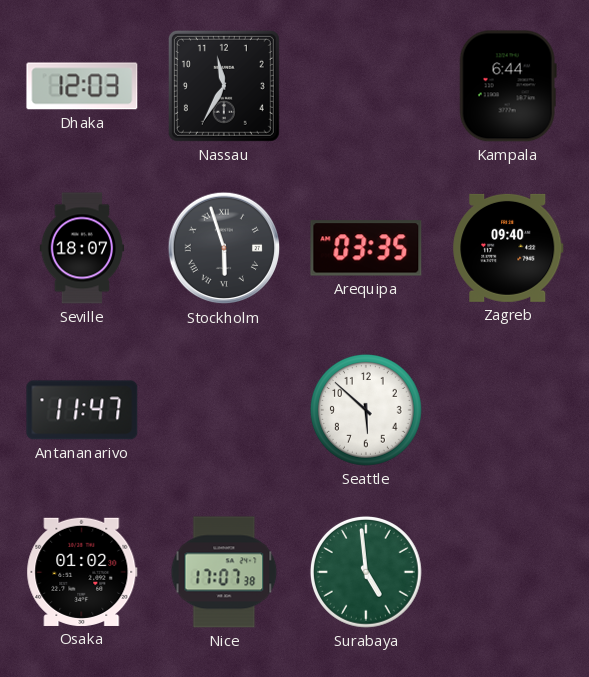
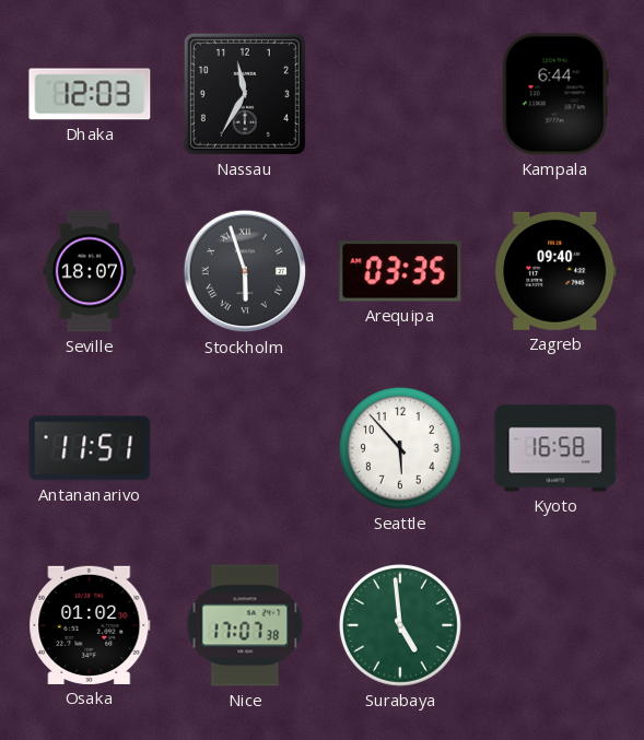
Antananarivo: 11:47 -> 11:51 (90, 448)
Seattle: 5:52 -> 5:53 (400, 448)
Kyoto: none -> 16:58 (555, 448)
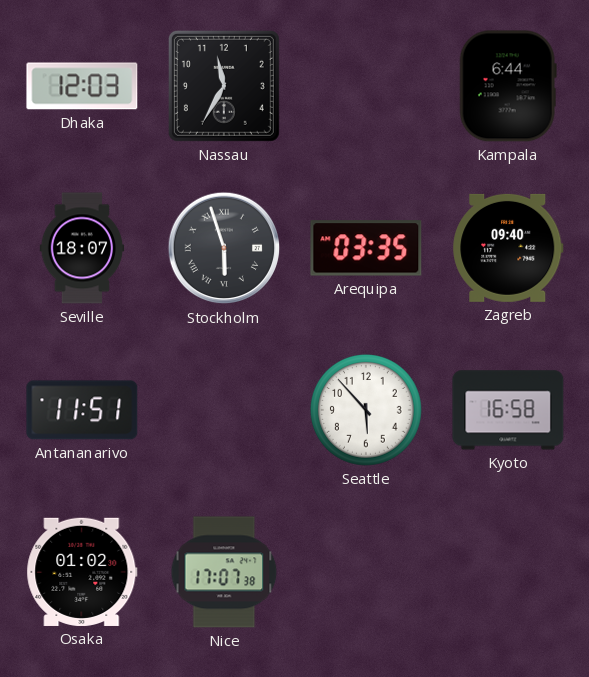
Surabaya: 4:59 -> none (400, 625)
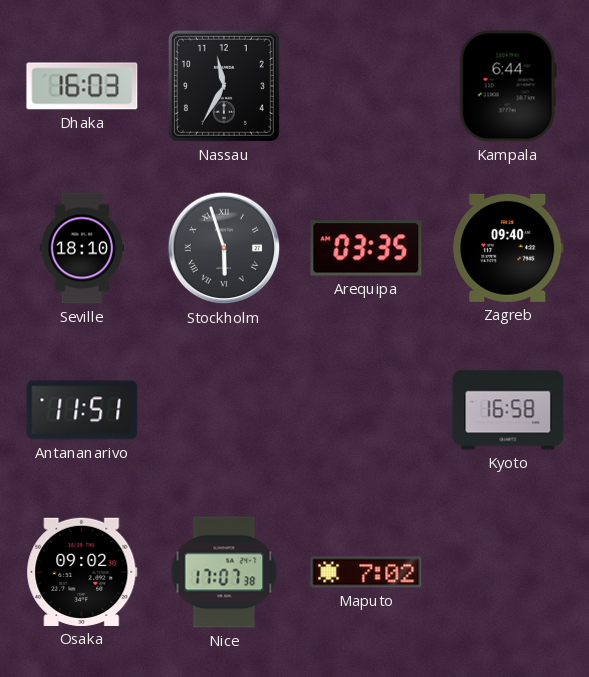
Dhaka: 12:03 -> 16:03 (82, 86)
Seville: 18:07 -> 18:10 (82, 248)
Seattle: 5:53 -> none (366, 410)
Osaka: 01:02 -> 09:02 (82, 572)
Maputo: none -> 7:02 (366, 572)
